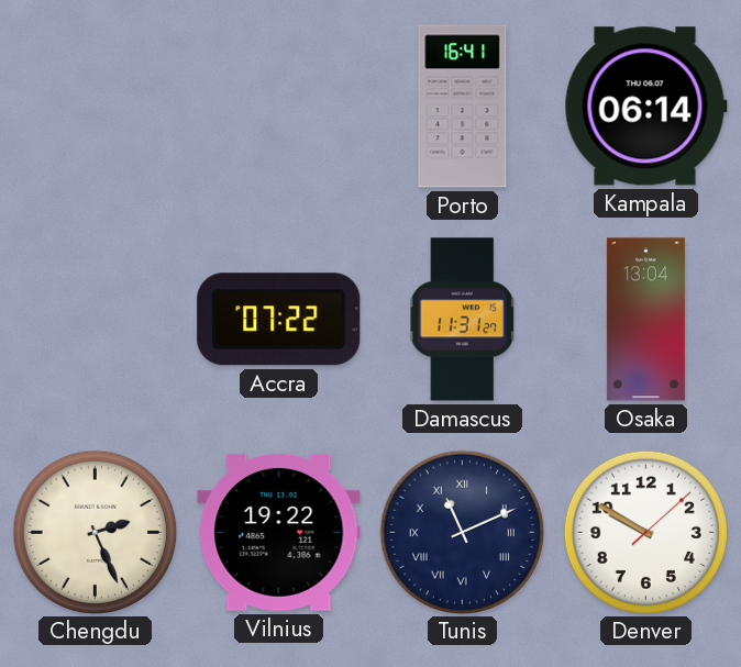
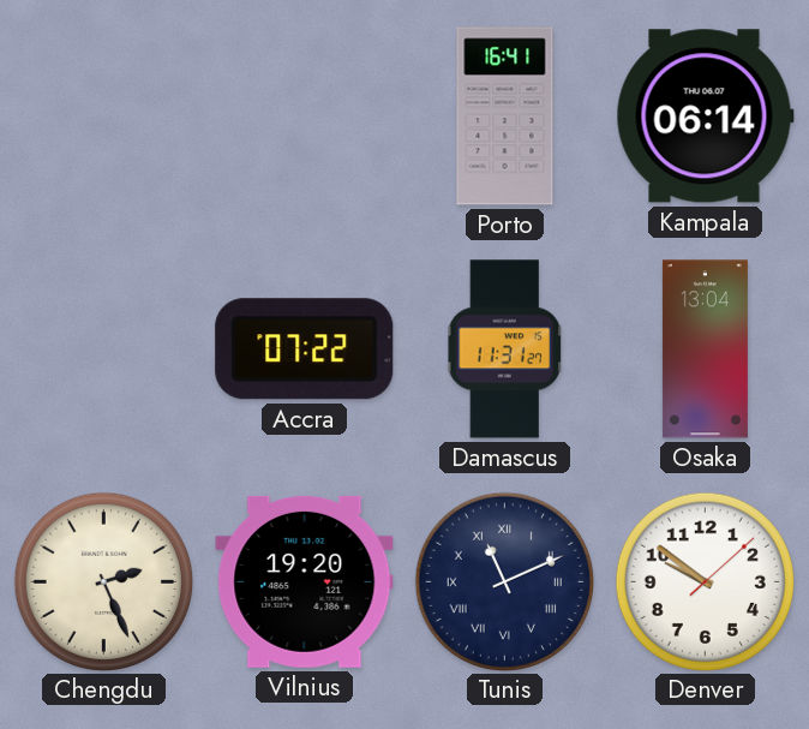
Vilnius: 19:22 -> 19:20 (305, 581)
Denver: 9:50 -> 9:51 (705, 581)
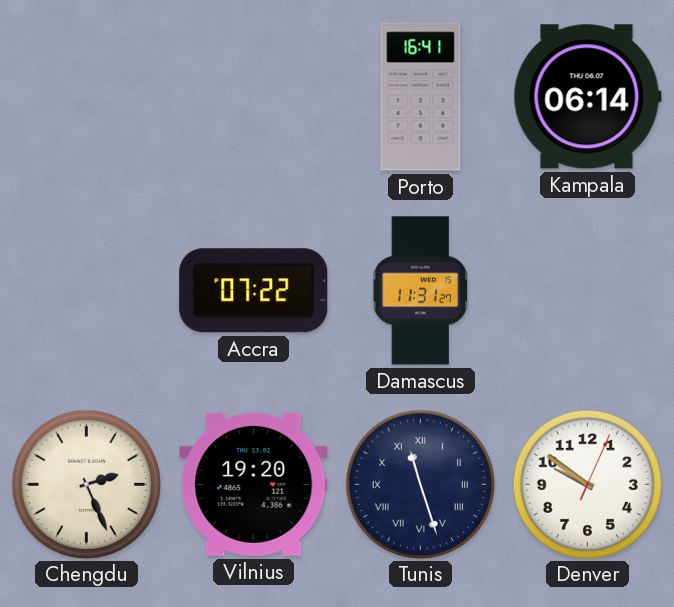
Osaka: 13:04 -> none (705, 349)
Tunis: 11:11 -> 11:27 (420, 484)
Denver: 9:51:08 -> 9:51:04 (587, 484)
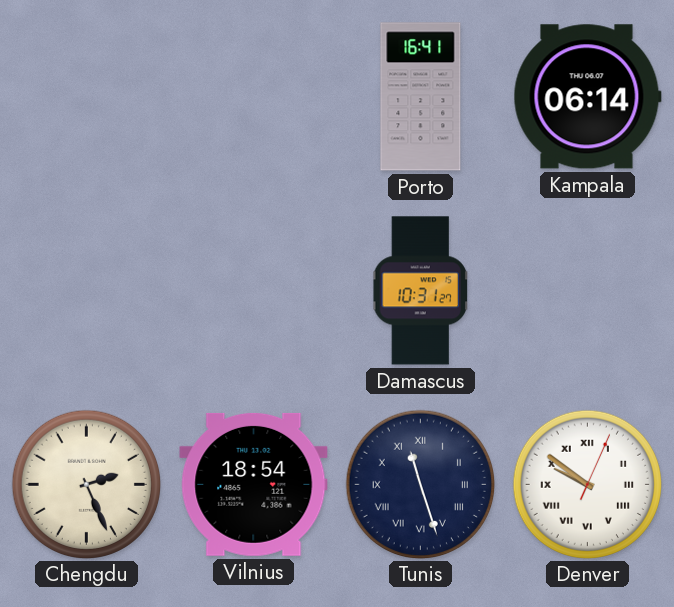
Accra: 07:22 -> none (254, 291)
Damascus: 11:31 -> 10:31 (420, 291)
Vilnius: 19:20 -> 18:54 (254, 484)
Denver numerals: Arabic -> Roman (587, 484)
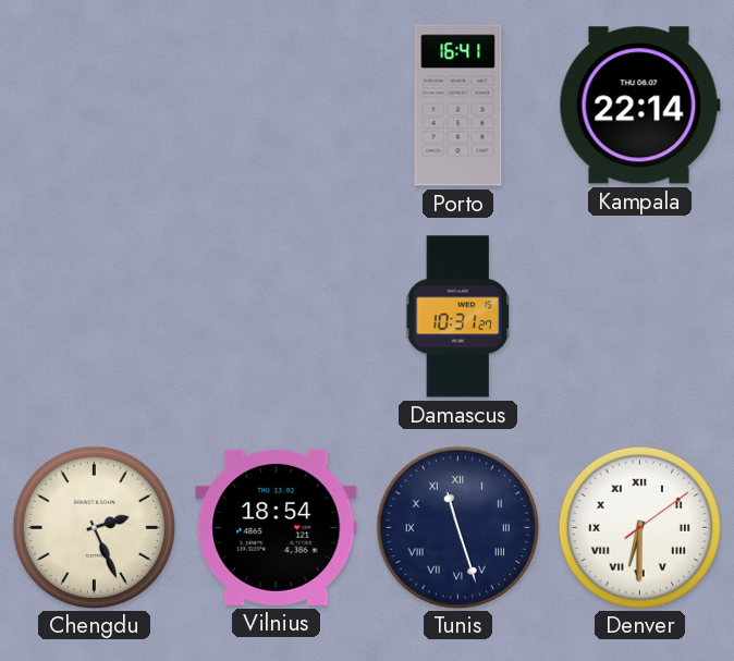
Kampala: 06:14 -> 22:14 (639, 106)
Denver: 9:51 -> 6:30 (639, 527)
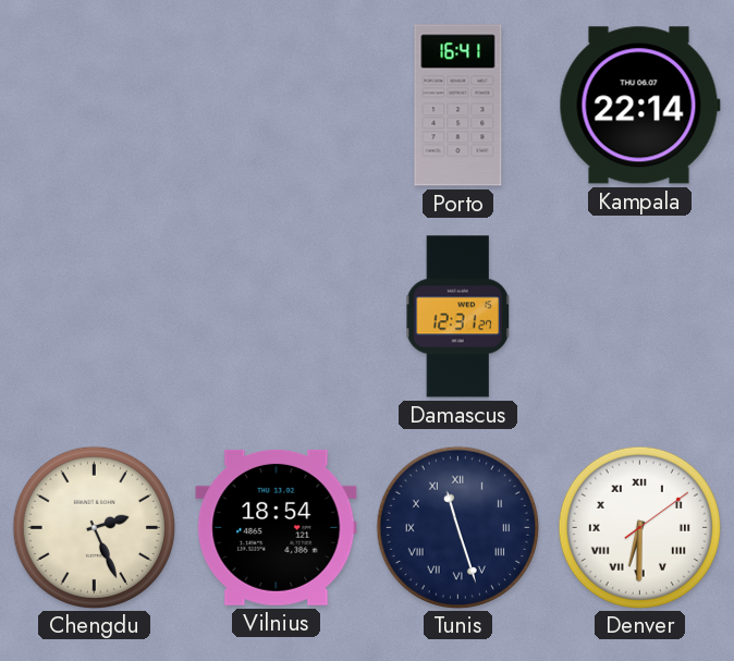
Damascus: 10:31 -> 12:31 (457, 317)
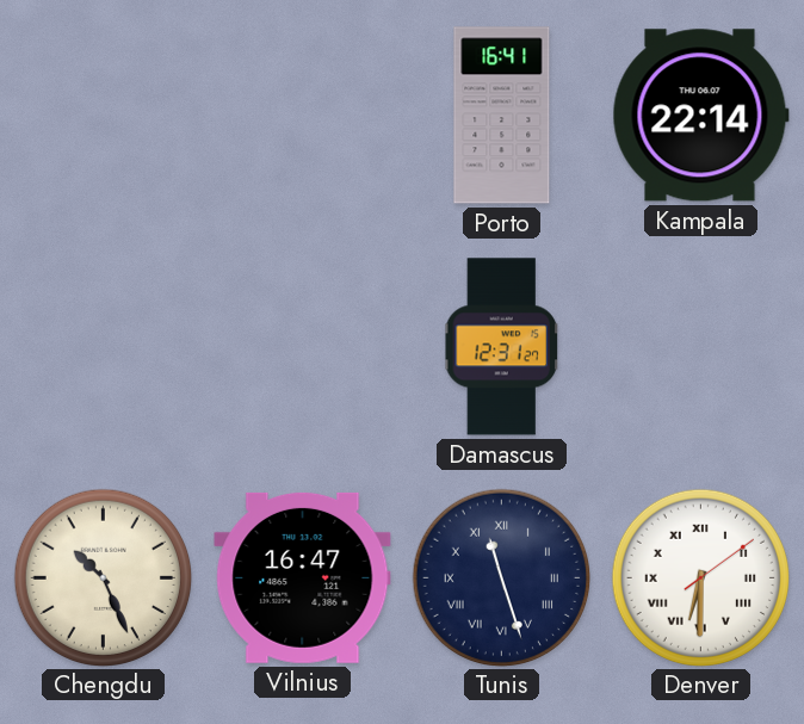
Chengdu: 2:26 -> 10:26 (103, 577)
Vilnius: 18:54 -> 16:47 (303, 577)
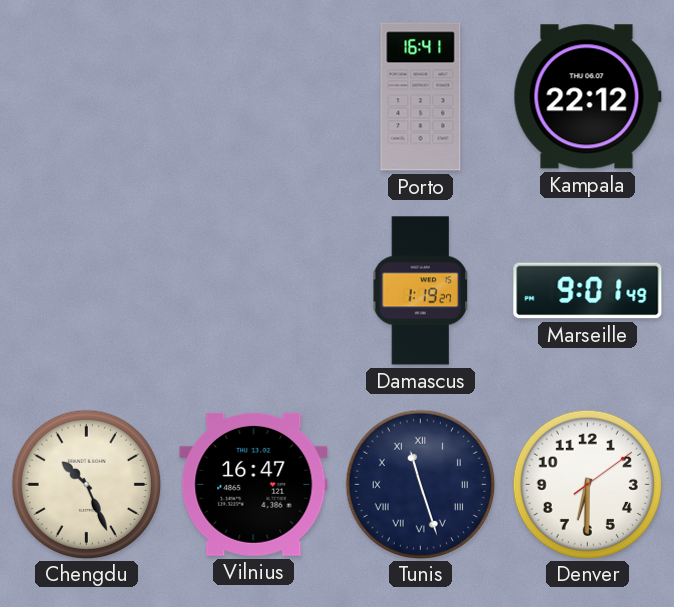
Kampala: 22:14 -> 22:12 (587, 97)
Damascus: 12:31 -> 1:19 (420, 291)
Marseille: none -> 9:01 (588, 291)
Denver numerals: Roman -> Arabic (587, 484)
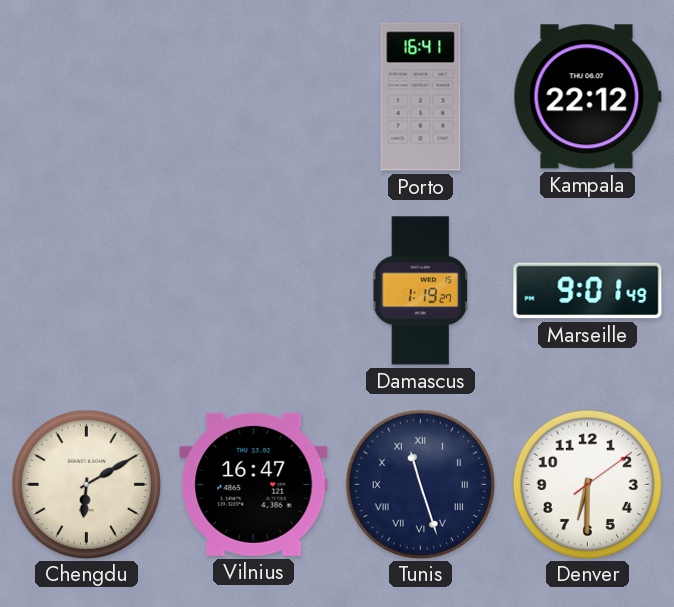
Chengdu: 10:26 -> 6:10 (86, 484)
